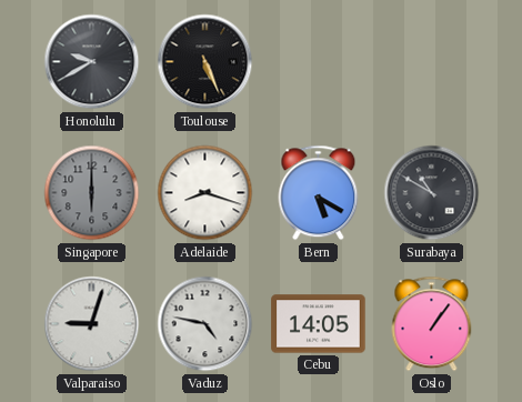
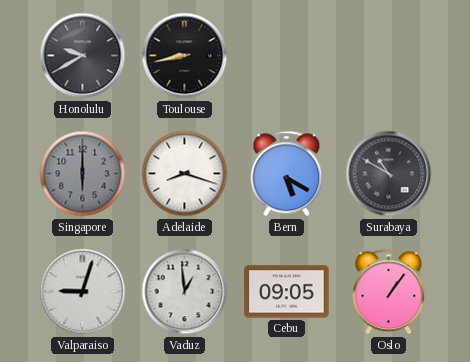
Toulouse: 5:26 -> 8:43 (185, 56)
Vaduz: 4:47 -> 12:59 (185, 292)
Cebu: 14:05 -> 09:05 (287, 292)
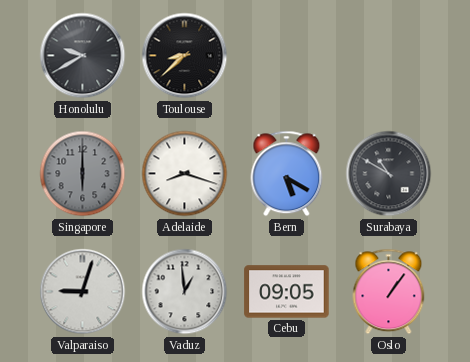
Toulouse: 8:43 -> 8:38 (185, 56)
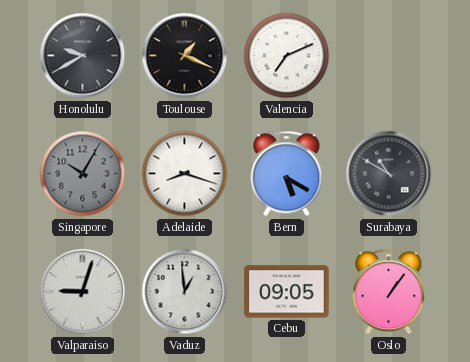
Toulouse: 8:38 -> 1:19 (185, 56)
Valencia: none -> 7:11 (287, 56)
Singapore: 6:00 -> 10:05 (83, 174)
